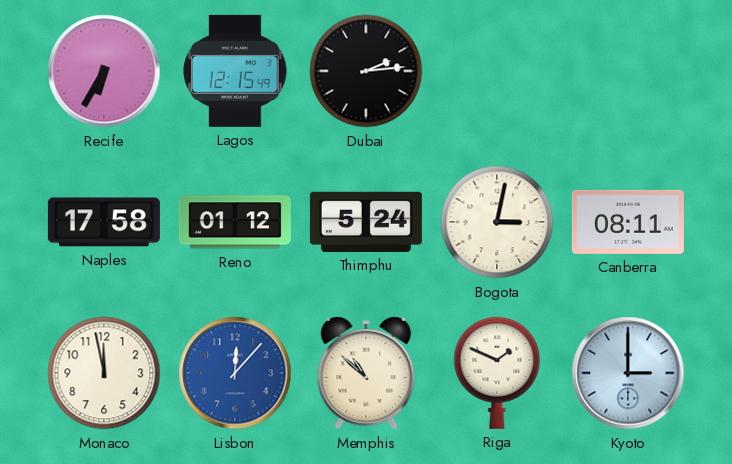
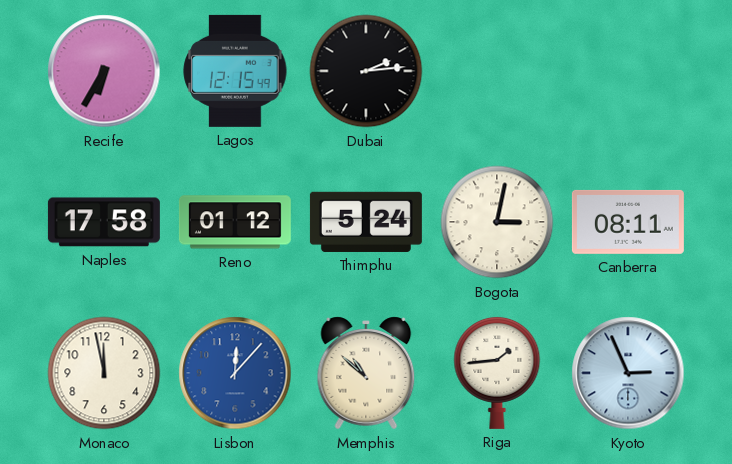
Riga: 1:49 -> 1:44 (497, 372)
Kyoto: 3:00 -> 2:56 (628, 373)
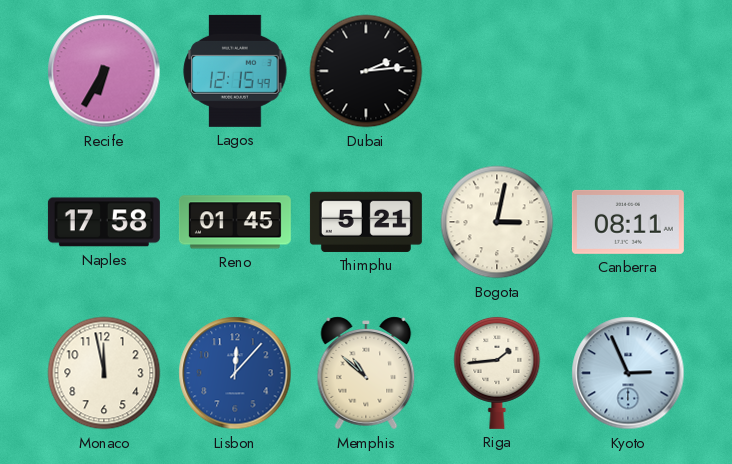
Reno: 01:12 -> 01:45 (235, 222)
Thimphu: 5:24 -> 5:21 (366, 222)
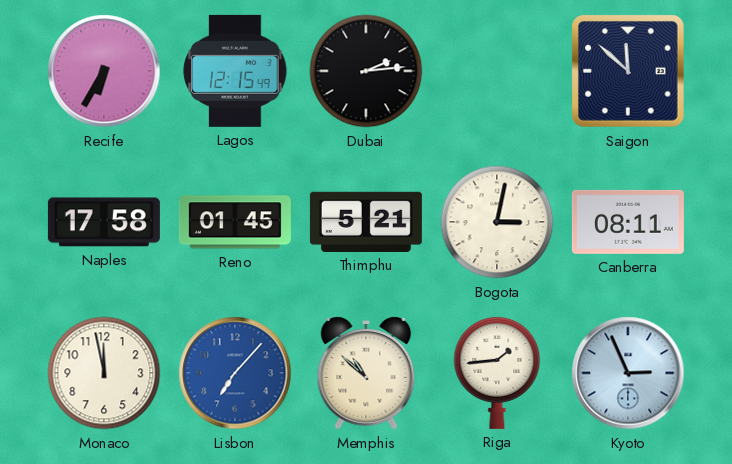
Saigon: none -> 11:52 (629, 72)
Lisbon: 12:07 -> 7:07 (235, 373)
